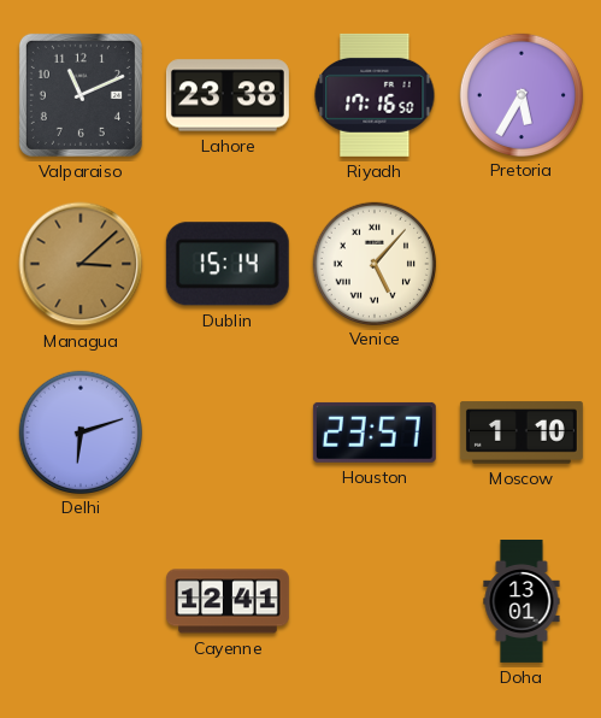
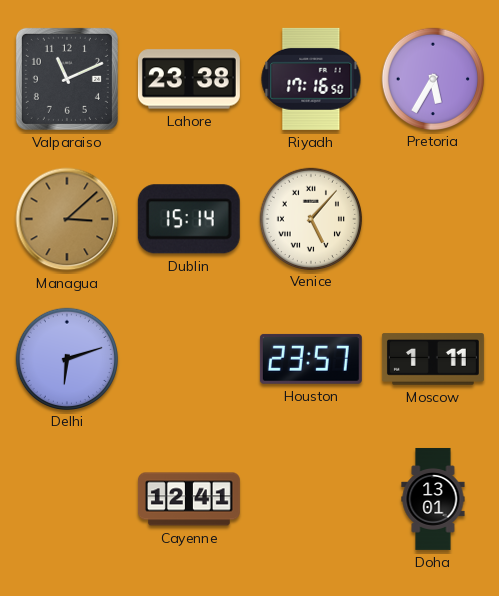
Moscow: 1:10 -> 1:11 (433, 359)
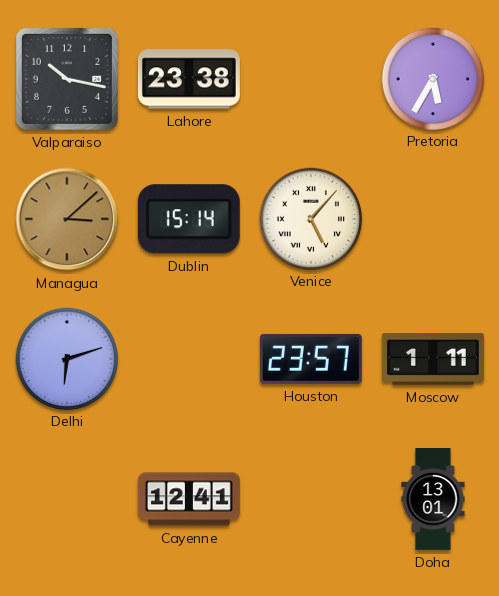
Valparaiso: 11:11 -> 10:17 (67, 79)
Riyadh: 17:16 -> none (311, 79)
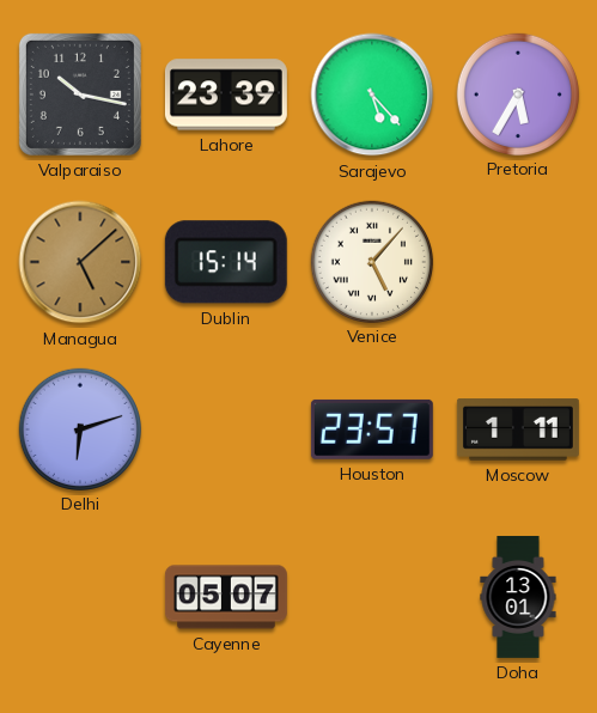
Lahore: 23:38 -> 23:39 (226, 95)
Sarajevo: none -> 5:23 (372, 95)
Managua: 3:08 -> 5:08 (80, 262)
Cayenne: 12:41 -> 05:07 (226, 597)
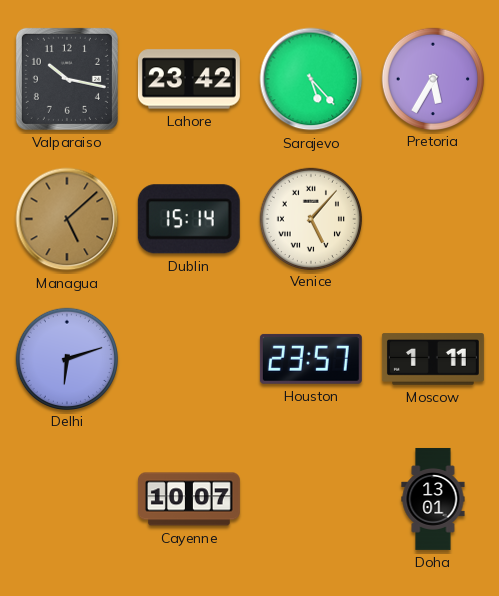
Lahore: 23:39 -> 23:42 (189, 79)
Cayenne: 05:07 -> 10:07 (189, 499)
